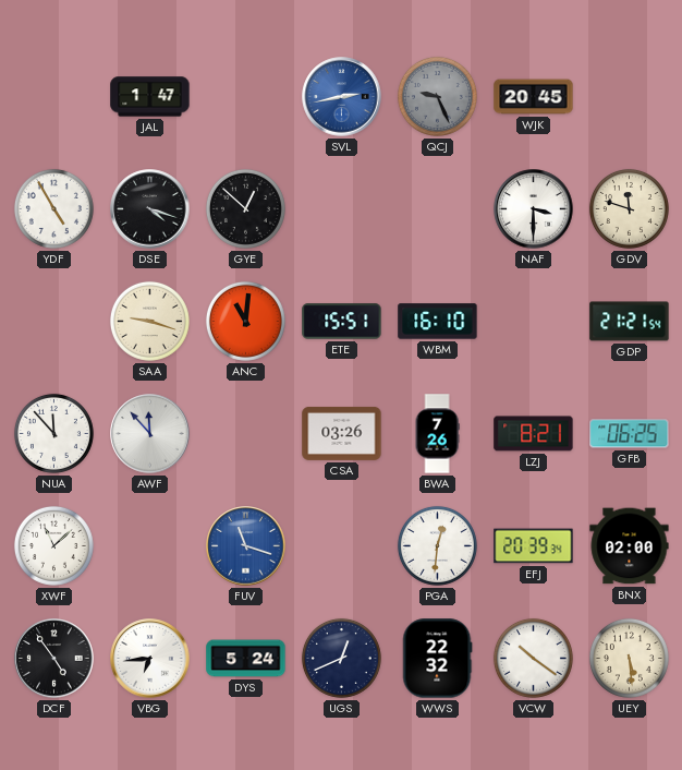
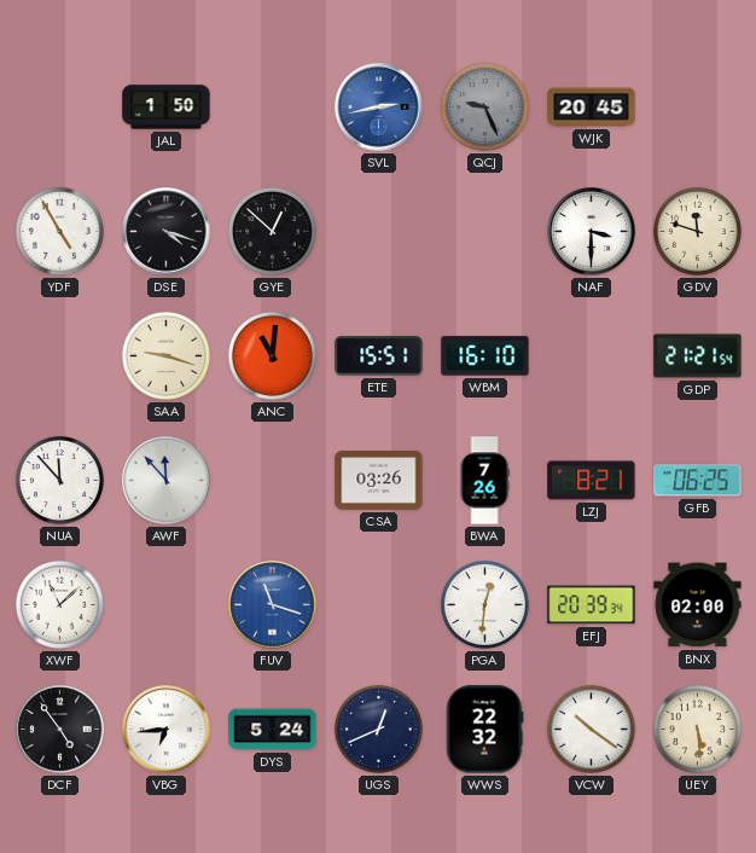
JAL: 1:47 -> 1:50 (167, 108)
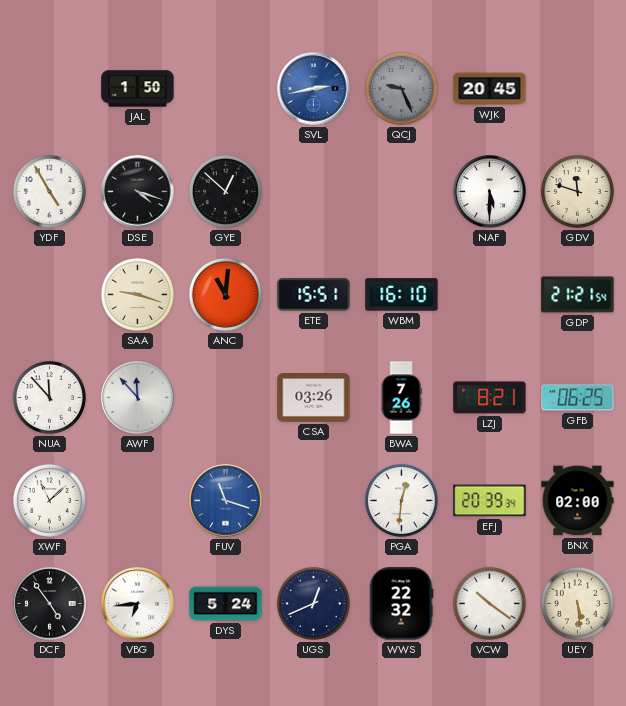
NAF: 3:30 -> 5:30 (490, 192)
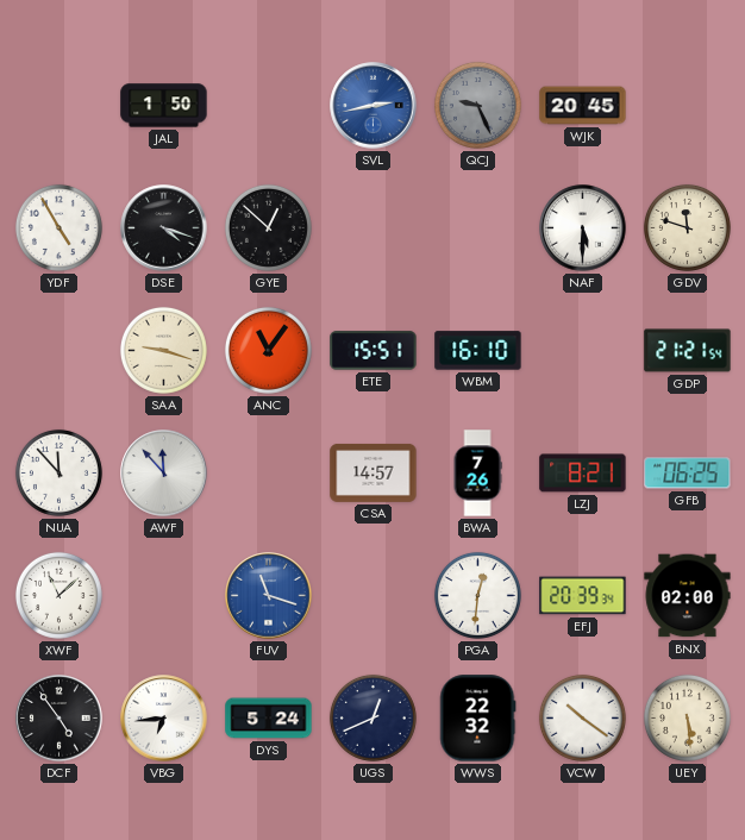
ANC: 11:01 -> 11:06 (268, 350)
CSA: 03:26 -> 14:57 (374, 472)
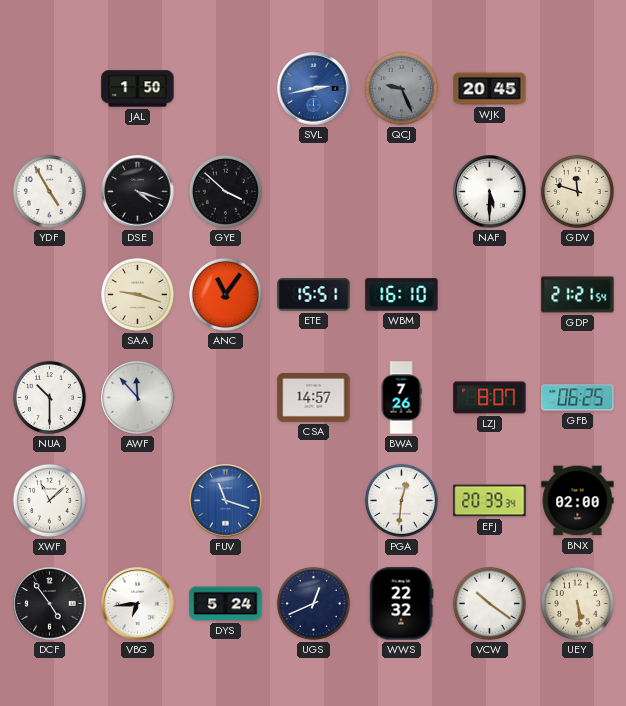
GYE: 12:52 -> 3:52 (225, 191)
NUA: 11:53 -> 10:30 (49, 397)
LZJ: 8:21 -> 8:07 (490, 398)
